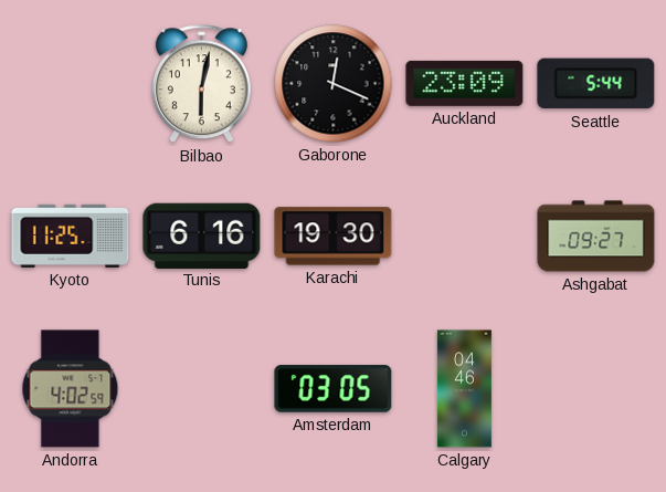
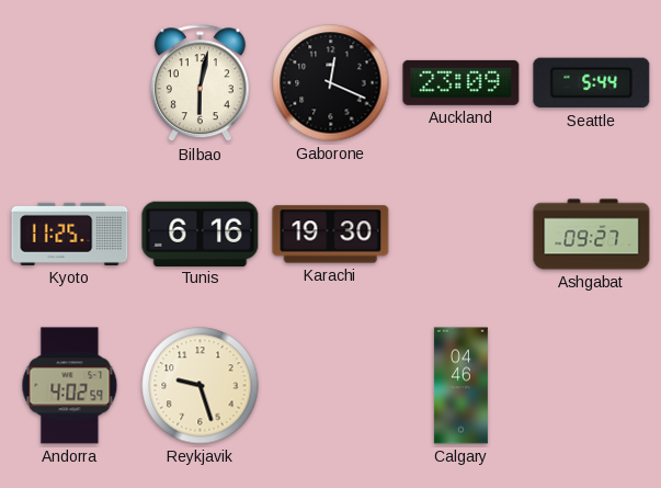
Reykjavik: none -> 9:27 (201, 386)
Amsterdam: 03:05 -> none (334, 389)
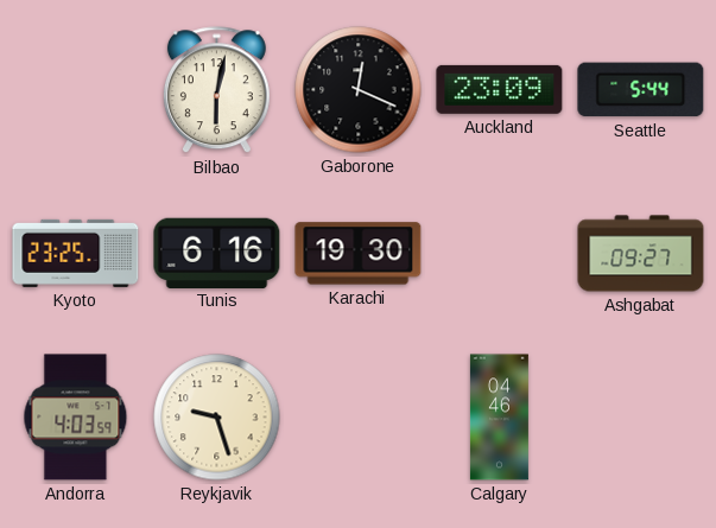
Kyoto: 11:25 -> 23:25 (76, 253)
Andorra: 4:02 -> 4:03 (76, 418)
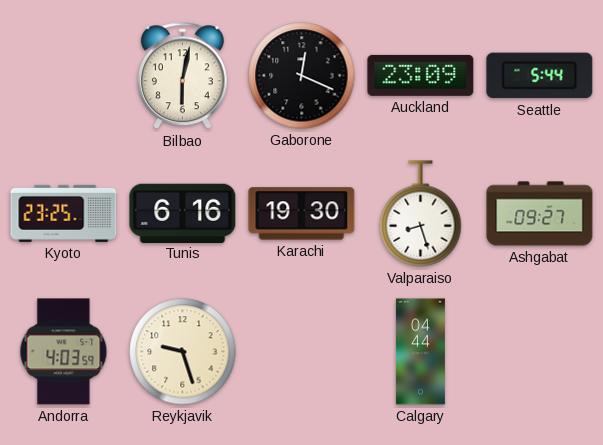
Valparaiso: none -> 8:27 (421, 214)
Calgary: 04:46 -> 04:44 (420, 352)
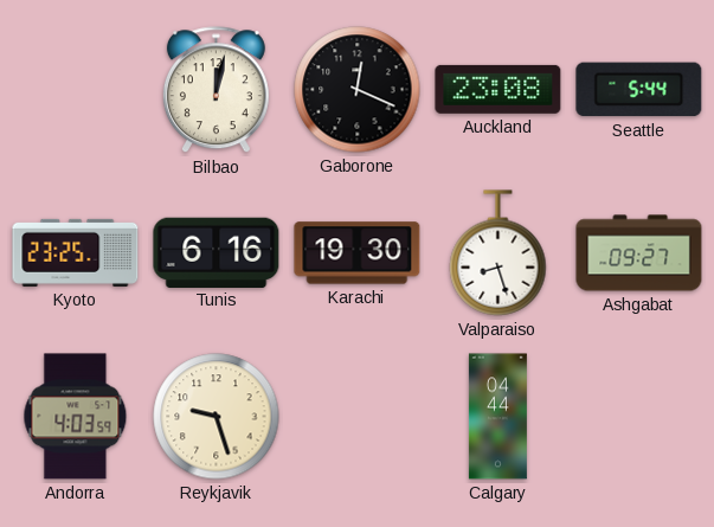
Bilbao: 6:02 -> 12:02 (216, 90)
Auckland: 23:09 -> 23:08 (498, 89)
